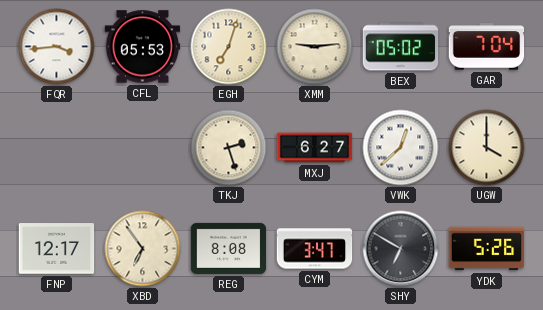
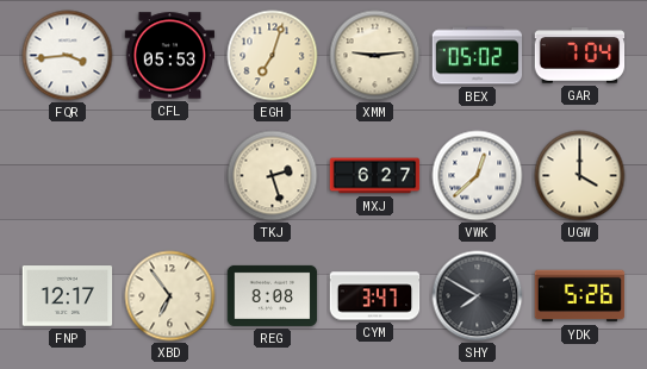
SHY: 6:50 -> 7:50 (478, 296)
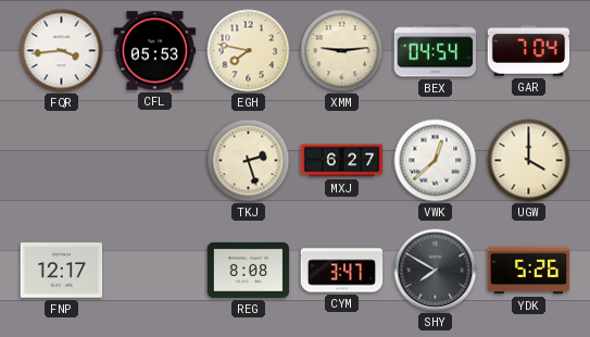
EGH: 7:03 -> 7:47 (249, 51)
BEX: 05:02 -> 04:54 (436, 51)
XBD: 6:54 -> none (170, 296)
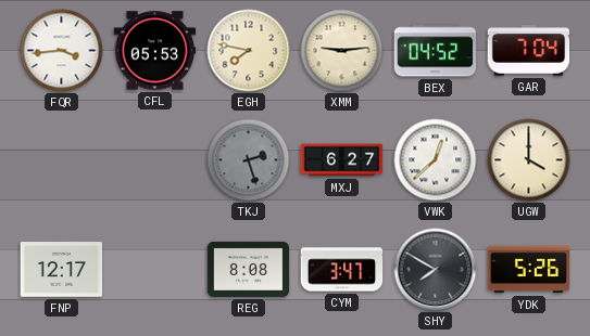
BEX: 04:54 -> 04:52 (436, 51)
TKJ dial: cream -> grey (249, 160)
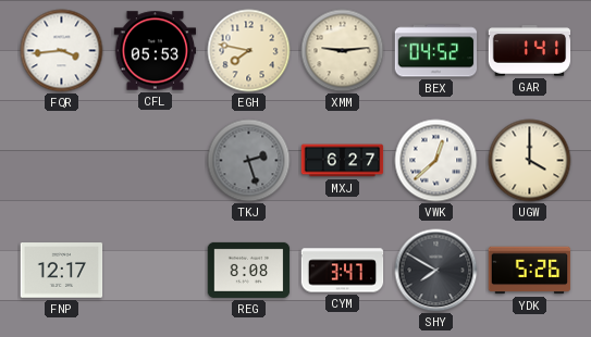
GAR: 7:04 -> 1:41 (530, 51)
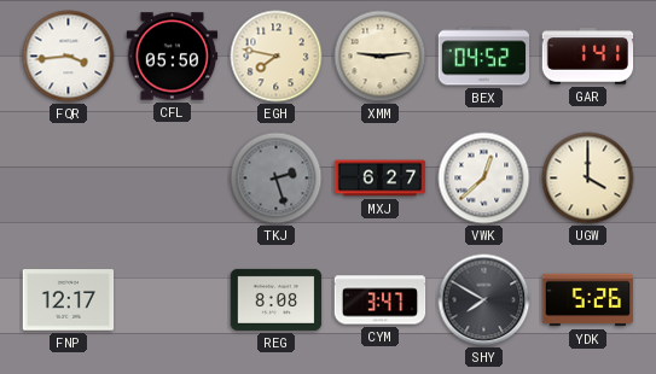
CFL: 05:53 -> 05:50 (173, 57)
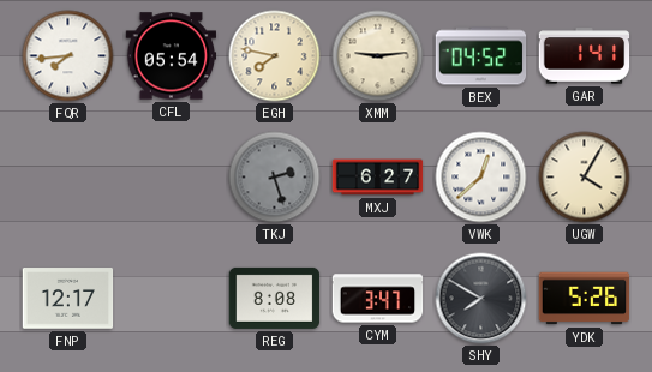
FQR: 3:44 -> 7:44 (68, 56)
CFL: 05:50 -> 05:54 (172, 56)
UGW: 4:00 -> 4:05 (585, 178)
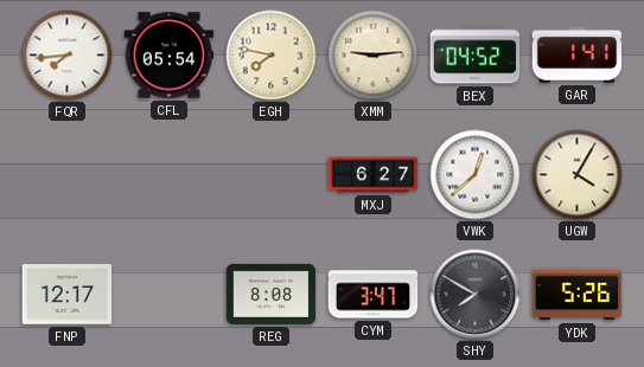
TKJ: 2:27 -> none (275, 178)
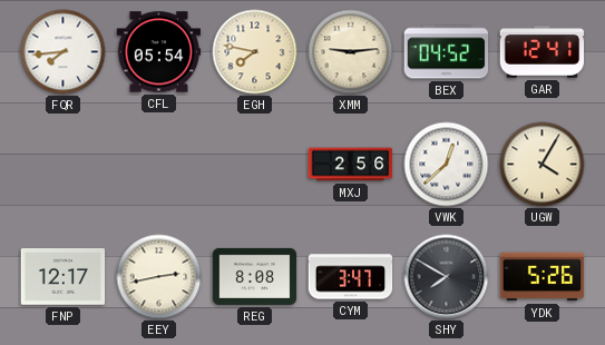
GAR: 1:41 -> 12:41 (543, 52)
MXJ: 6:27 -> 2:56 (351, 165)
EEY: none -> 2:43 (159, 277)
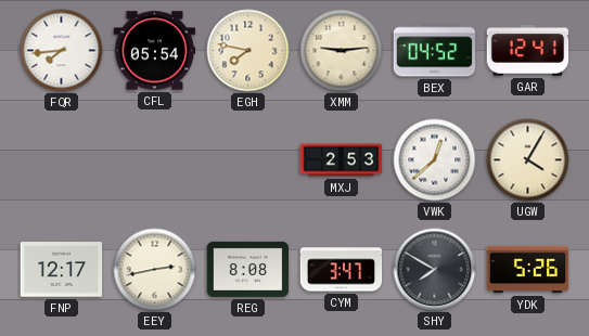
MXJ: 2:56 -> 2:53 (342, 160)
